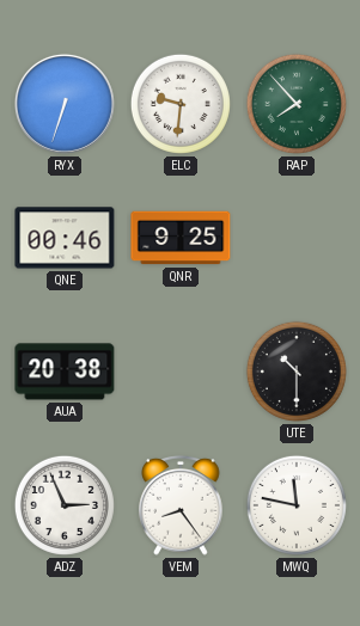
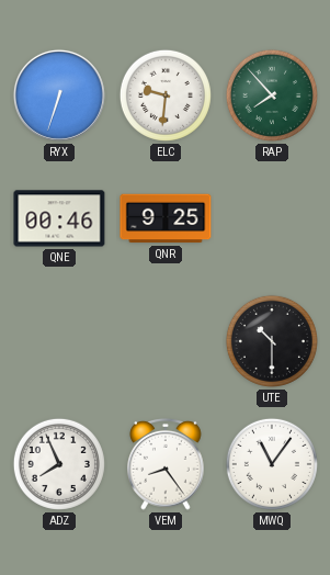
AUA: 20:38 -> none (65, 372)
ADZ: 2:56 -> 7:56 (59, 464)
MWQ: 11:47 -> 11:06 (272, 464)
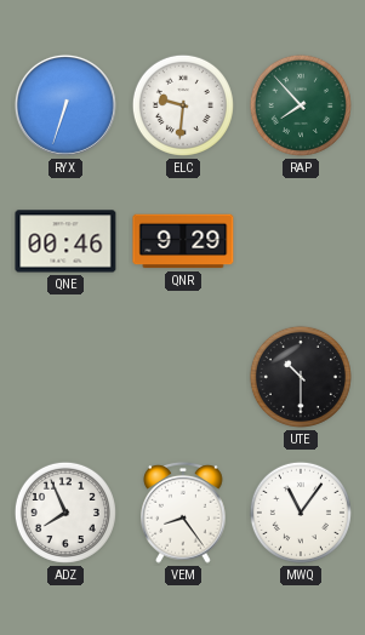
QNR: 9:25 -> 9:29 (183, 241)
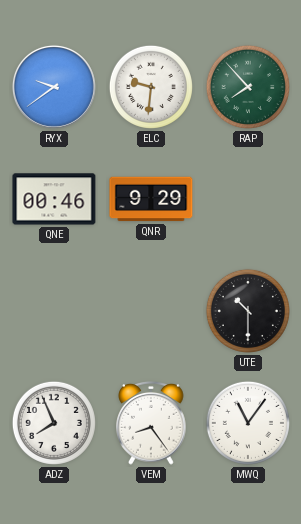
RYX: 6:33 -> 9:39 (54, 87)
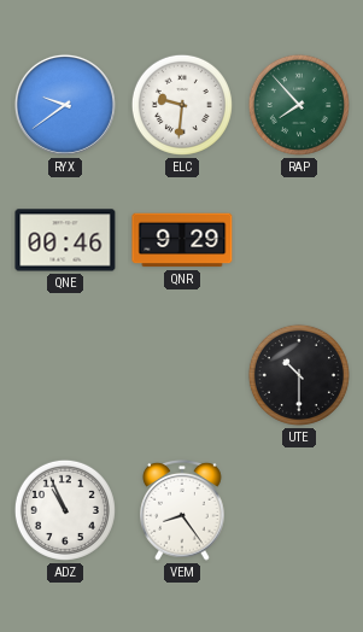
ADZ: 7:56 -> 10:56 (65, 510)
MWQ: 11:06 -> none (248, 423)
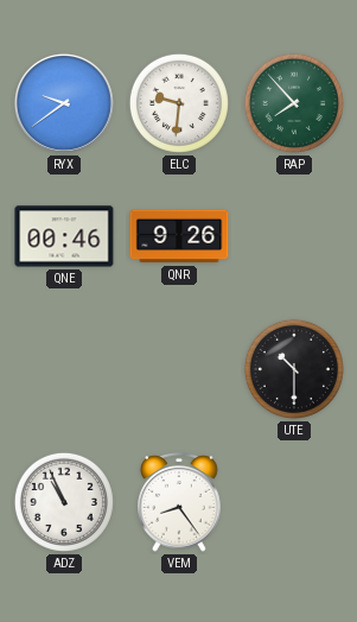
QNR: 9:29 -> 9:26 (179, 236)
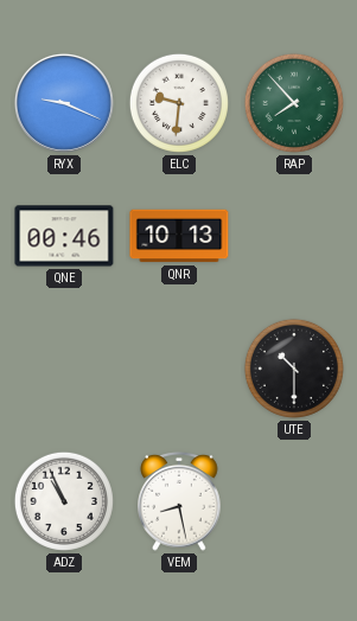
RYX: 9:39 -> 9:19 (64, 103)
QNR: 9:26 -> 10:13 (179, 236)
VEM: 8:24 -> 8:28 (179, 502)
